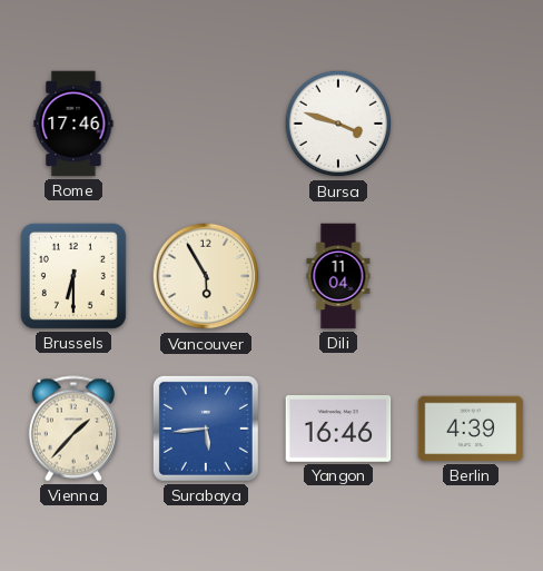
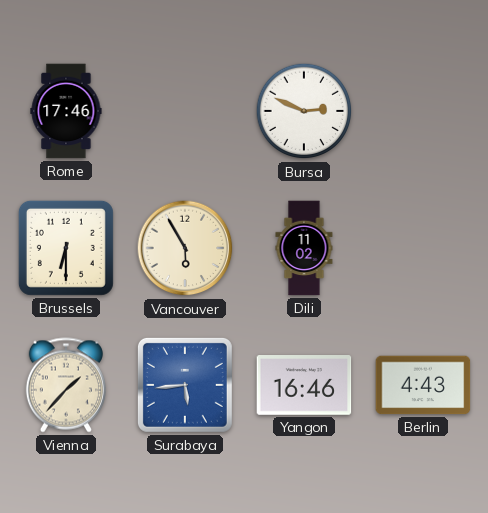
Bursa: 3:48 -> 2:49 (304, 111)
Dili: 11:04 -> 11:02 (304, 248)
Berlin: 4:39 -> 4:43 (423, 385)
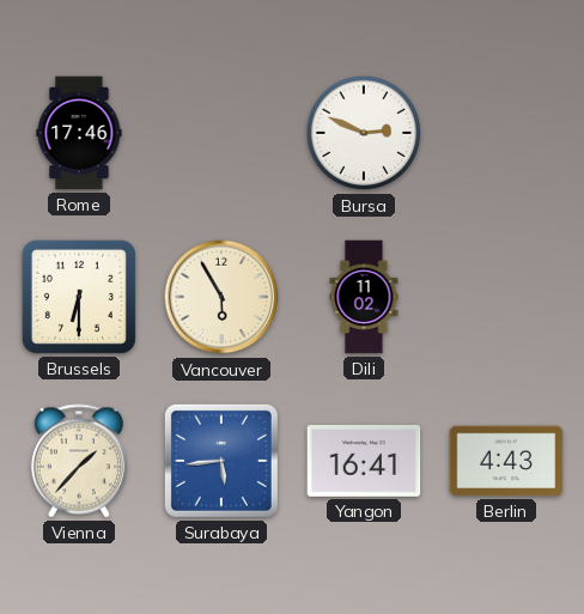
Yangon: 16:46 -> 16:41 (364, 462)
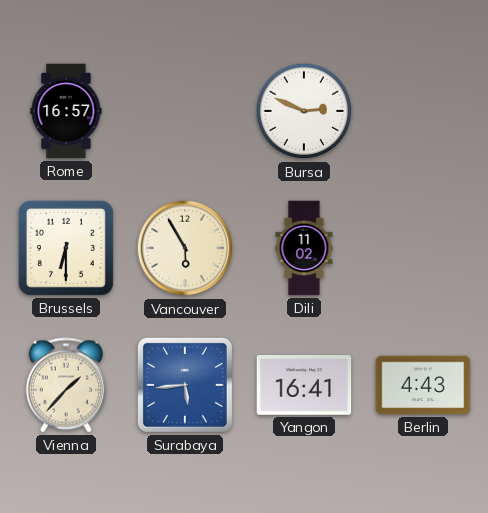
Rome: 17:46 -> 16:57 (66, 111)
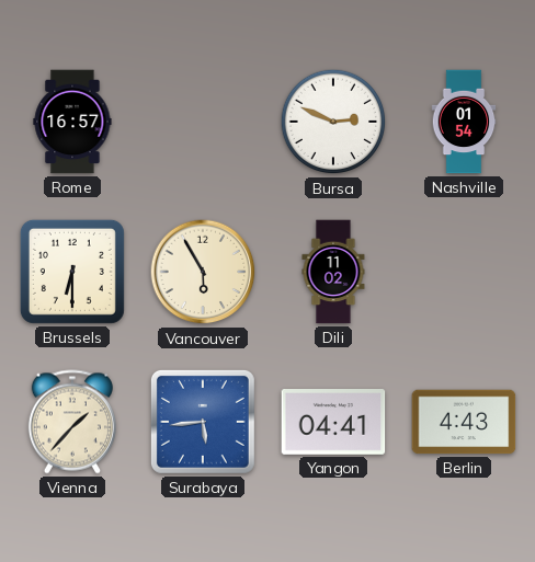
Nashville: none -> 01:54 (464, 122)
Yangon: 16:41 -> 04:41 (333, 423)
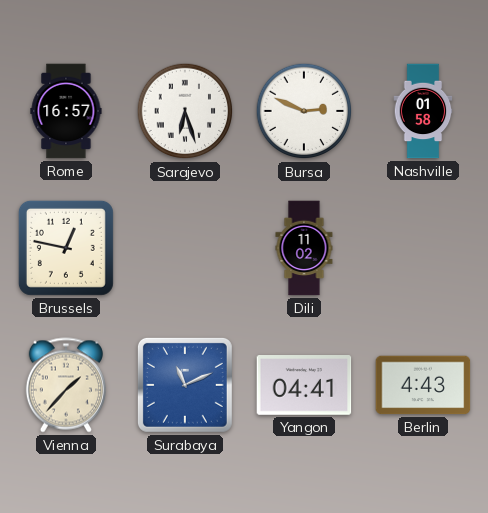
Sarajevo: none -> 6:27 (185, 111)
Nashville: 01:54 -> 01:58 (423, 111)
Brussels: 6:30 -> 12:47 (66, 248)
Vancouver: 5:55 -> none (203, 272)
Surabaya: 5:44 -> 11:11 (185, 385)
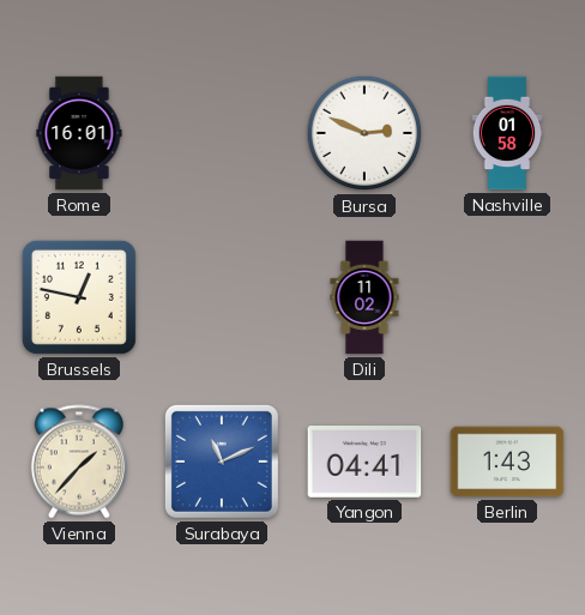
Rome: 16:57 -> 16:01 (79, 133)
Sarajevo: 6:27 -> none (185, 111)
Berlin: 4:43 -> 1:43 (507, 462)
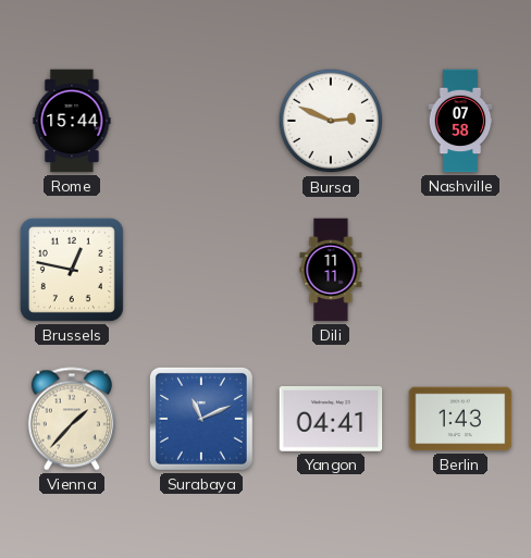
Rome: 16:01 -> 15:44 (72, 121)
Nashville: 01:58 -> 07:58 (460, 121)
Dili: 11:02 -> 11:11 (331, 270)
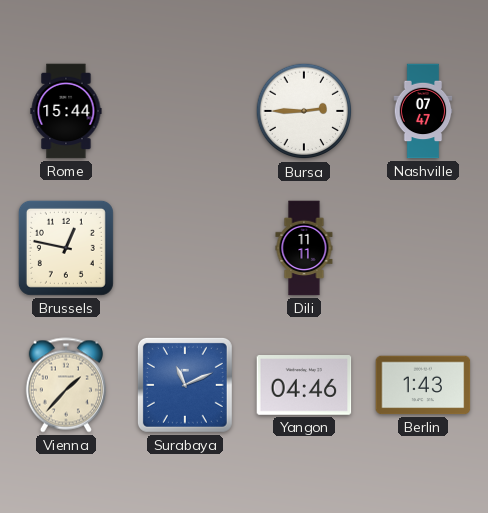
Bursa: 2:49 -> 2:45 (304, 111)
Nashville: 07:58 -> 07:47 (423, 111)
Yangon: 04:41 -> 04:46 (304, 386)
